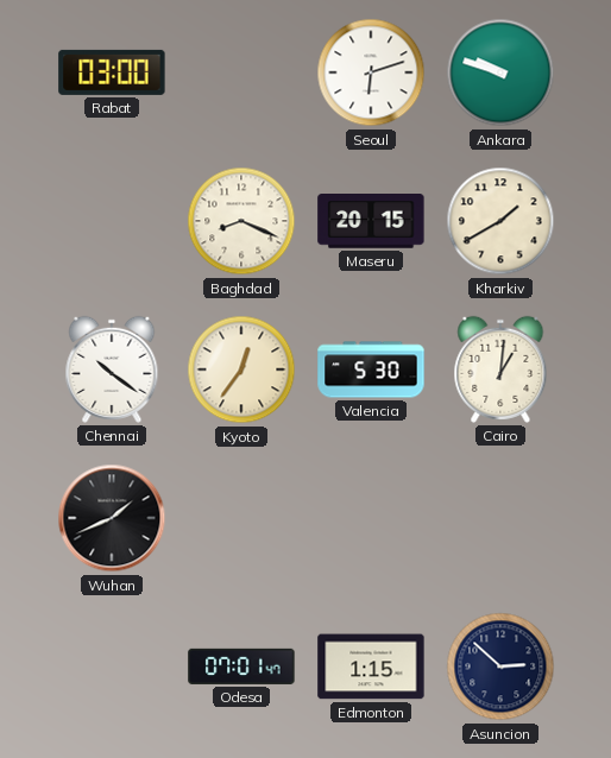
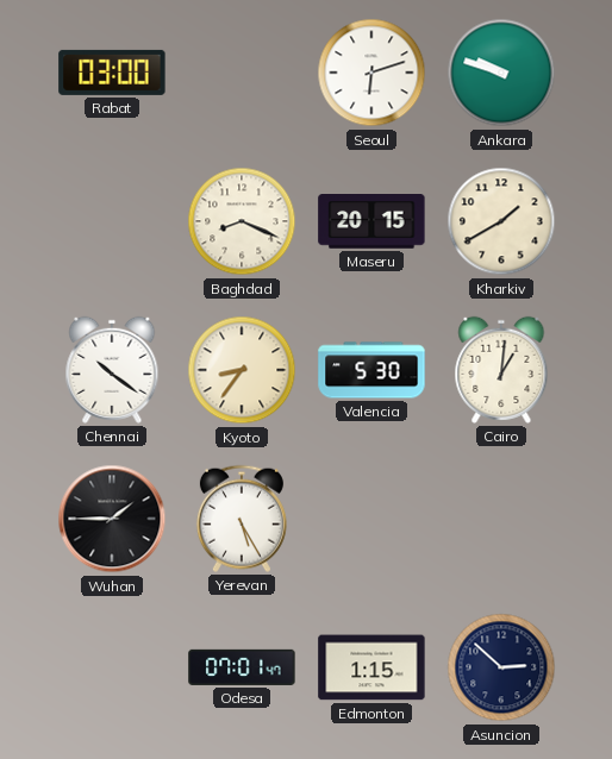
Kyoto: 12:36 -> 8:36 (242, 370)
Wuhan: 1:41 -> 1:45 (112, 519)
Yerevan: none -> 5:25 (242, 519)
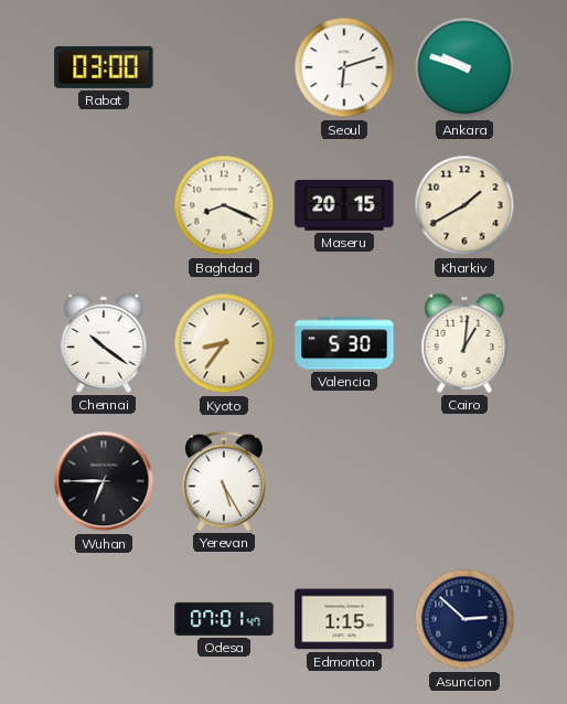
Wuhan: 1:45 -> 6:45 (104, 481)
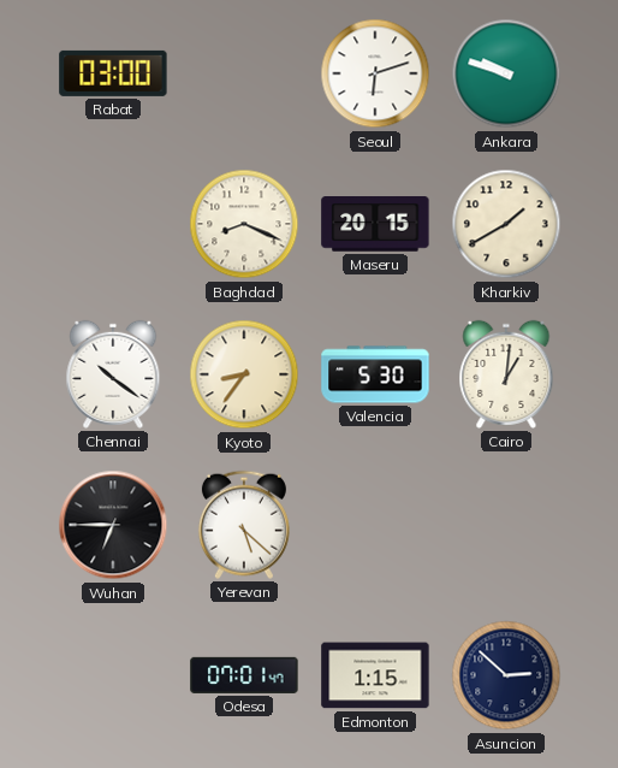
Yerevan: 5:25 -> 5:22 (244, 525)
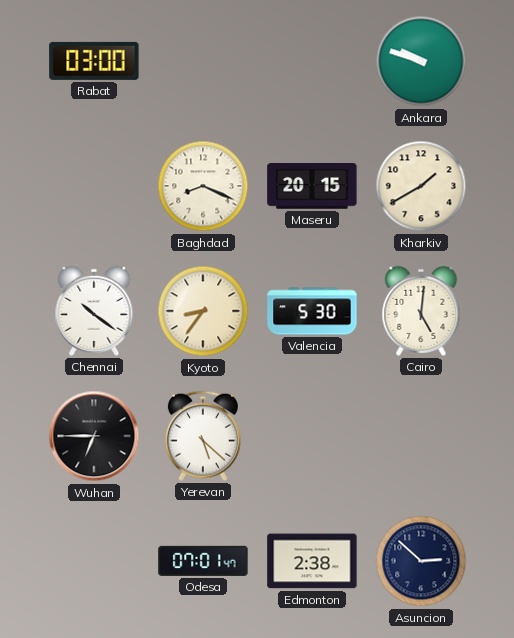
Seoul: 6:12 -> none (375, 73)
Cairo: 1:01 -> 5:01 (421, 311)
Edmonton: 1:15 -> 2:38 (312, 561)
